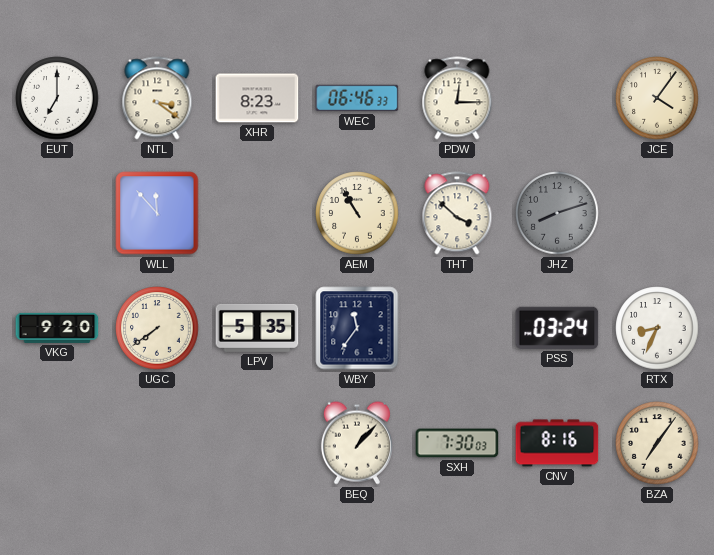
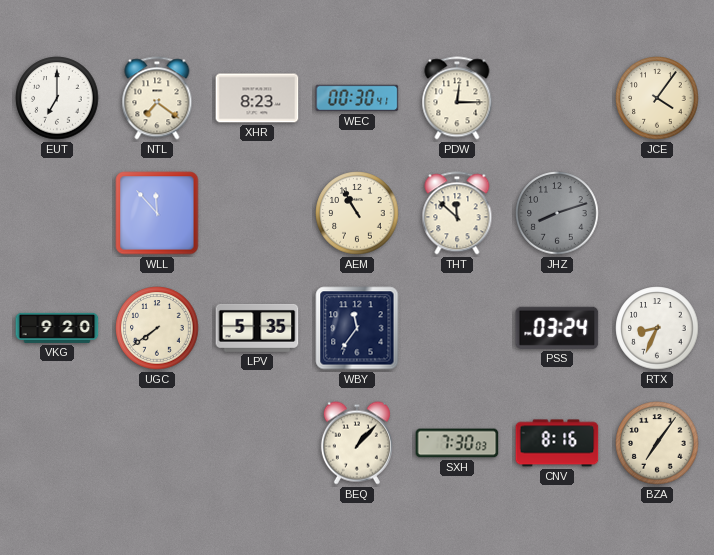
NTL: 3:21 -> 7:21 (157, 98)
WEC: 06:46 -> 00:30 (357, 98)
THT: 3:52 -> 11:52 (457, 213)
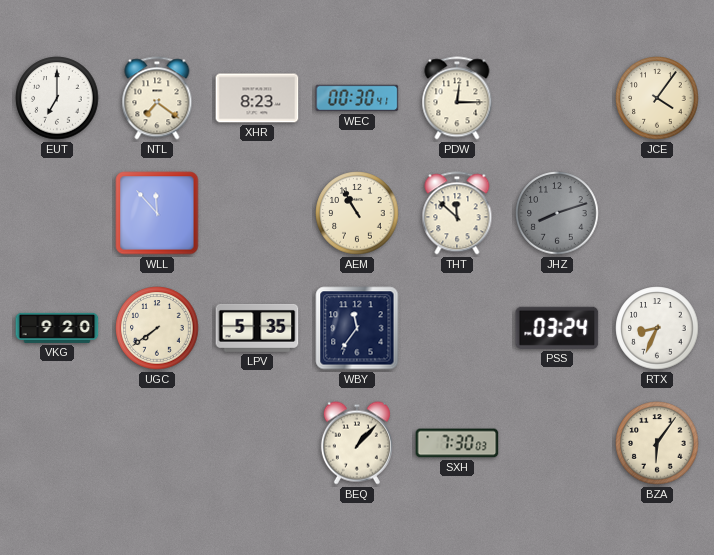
CNV: 8:16 -> none (557, 443)
BZA: 7:06 -> 6:06 (657, 443)
